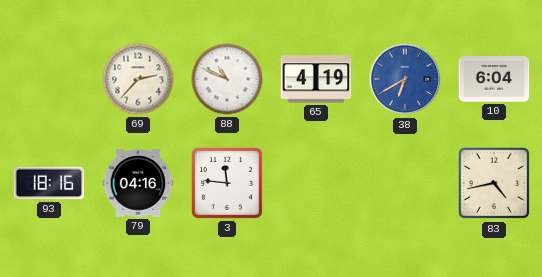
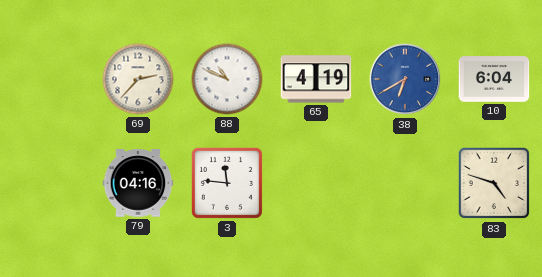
93: 18:16 -> none (49, 183)
83: 4:43 -> 4:48 (494, 183)
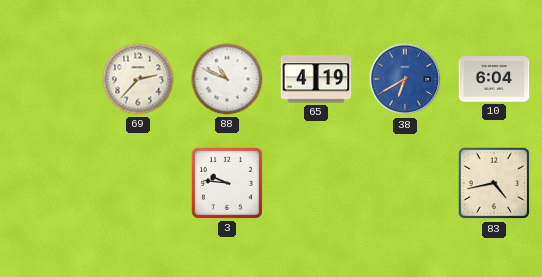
79: 04:16 -> none (138, 183)
3: 11:46 -> 9:46 (227, 183)
83: 4:48 -> 4:43 (494, 183)
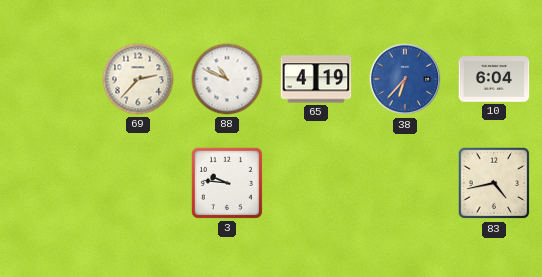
38: 6:40 -> 6:37 (405, 79)
